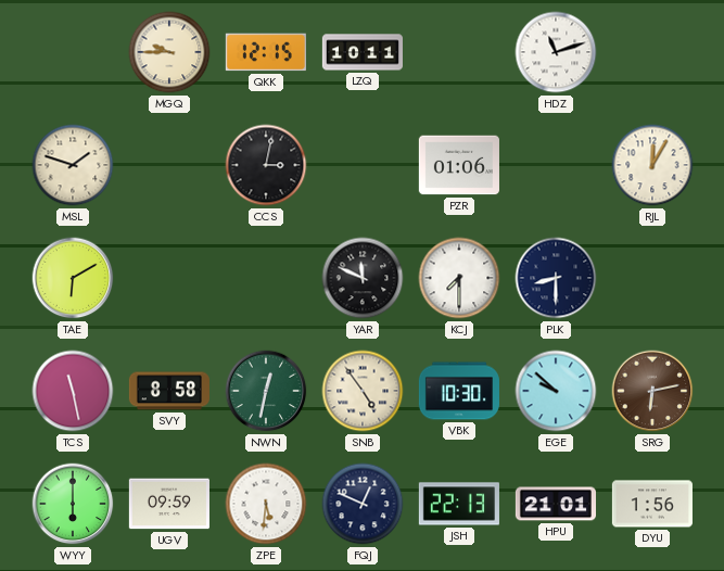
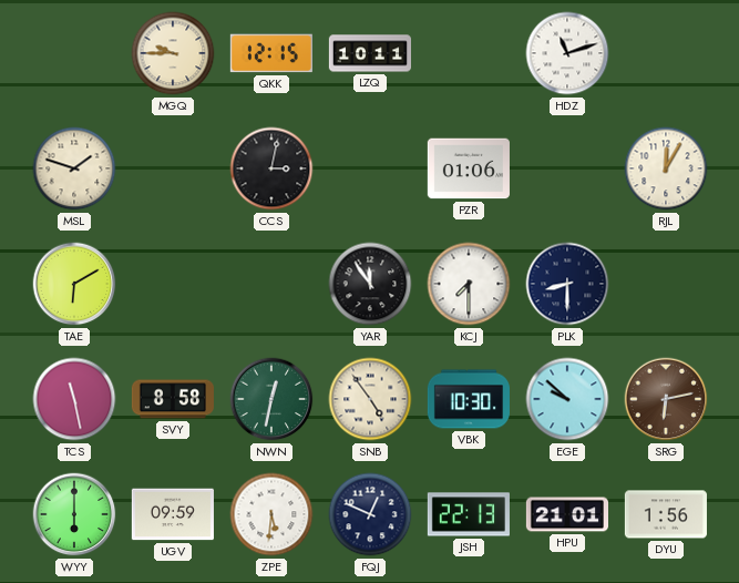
YAR: 11:49 -> 11:54 (370, 284)
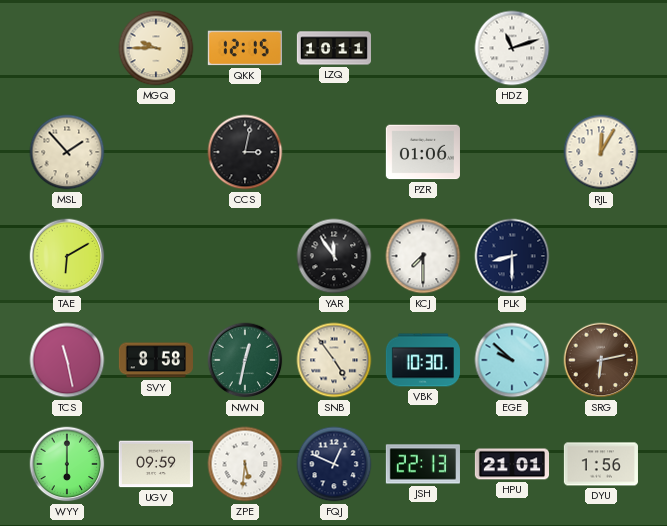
MSL: 1:48 -> 1:53 (67, 152)
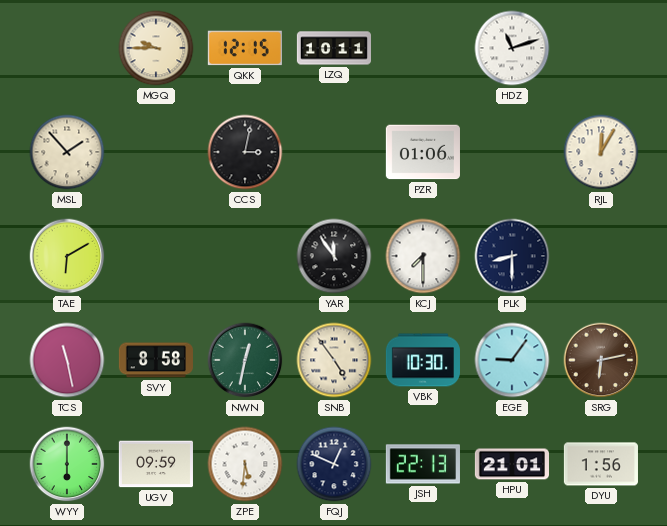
EGE: 9:52 -> 9:06 (512, 360)
